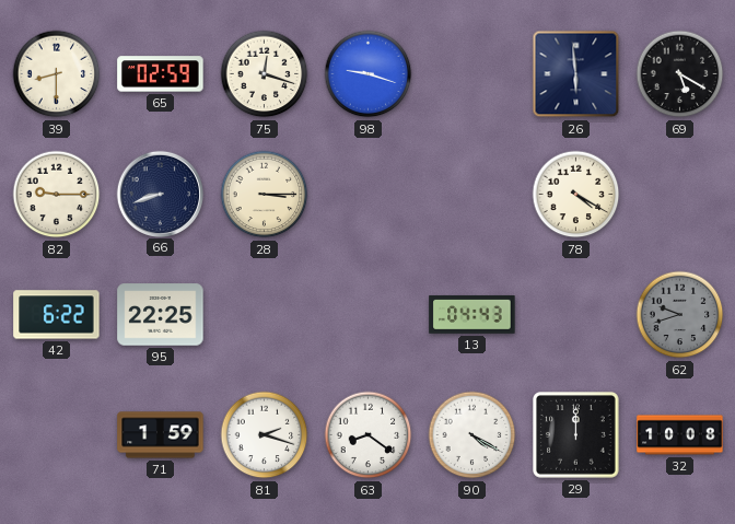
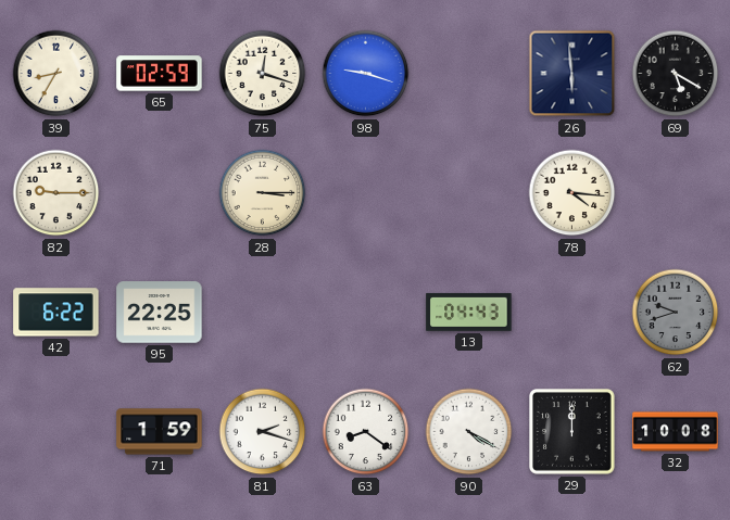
39: 8:30 -> 8:35 (56, 74)
66: 8:42 -> none (160, 194)
78: 4:20 -> 4:16 (572, 193)
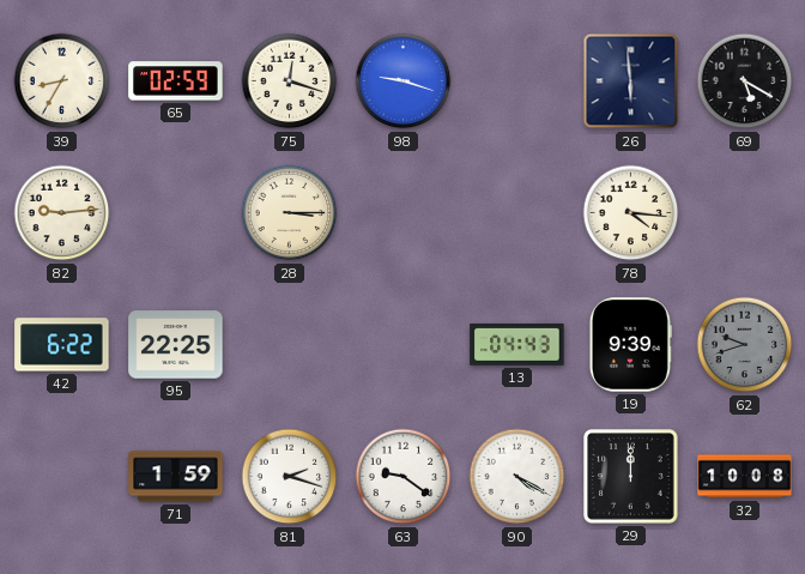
82: 9:15 -> 9:14 (62, 213)
19: none -> 9:39 (630, 345)
63: 8:21 -> 9:21 (404, 477)
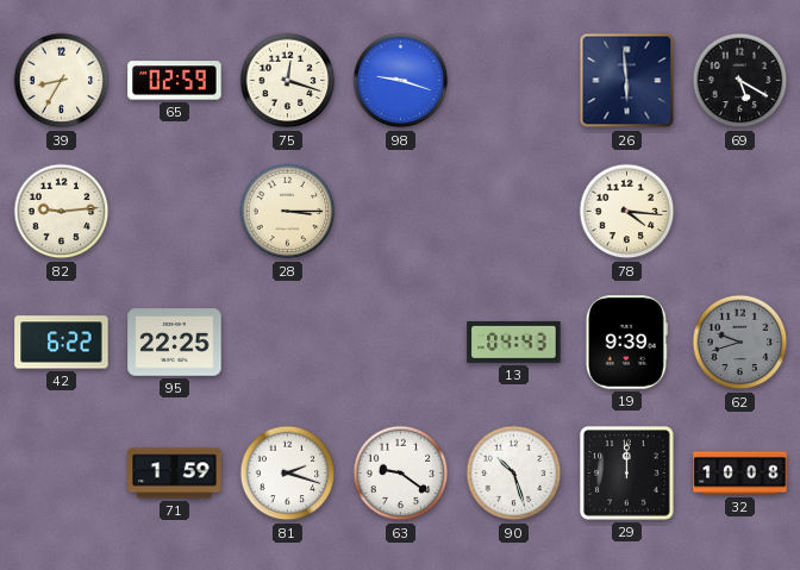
90: 4:20 -> 10:27 (514, 474)
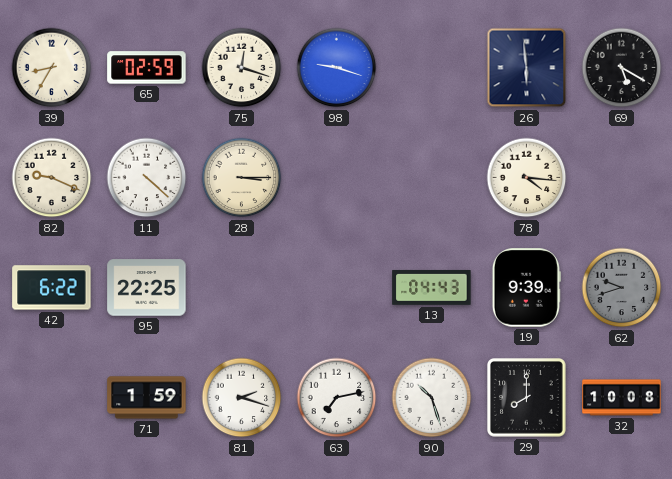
82: 9:14 -> 9:19 (52, 178)
11: none -> 4:22 (147, 178)
63: 9:21 -> 7:13 (337, 398)
29: 12:00 -> 8:00 (527, 398)
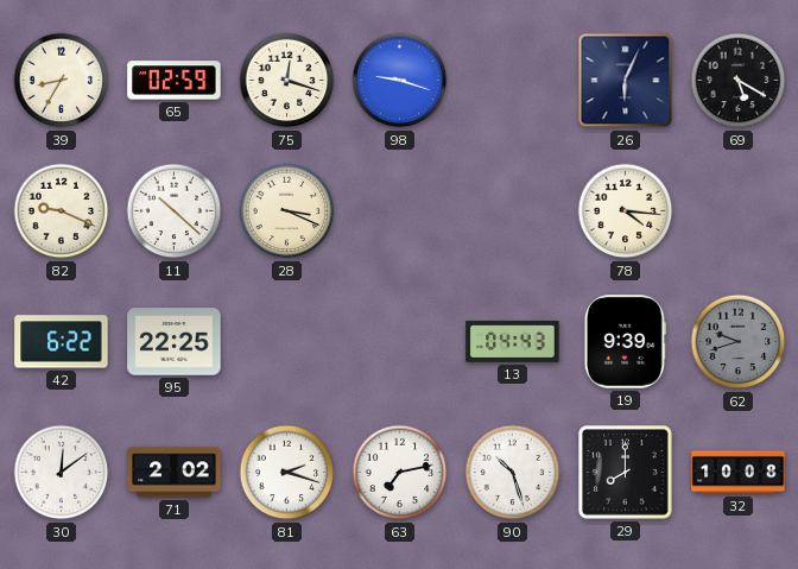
26: 5:59 -> 6:04 (626, 81)
11: 4:22 -> 10:22 (175, 211)
28: 3:15 -> 3:19 (287, 211)
30: none -> 12:09 (62, 473)
71: 1:59 -> 2:02 (175, 473)
